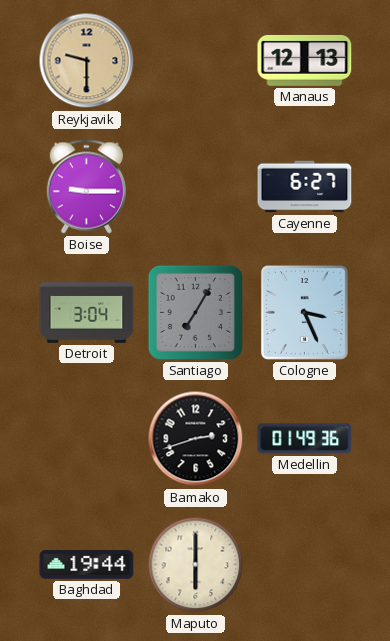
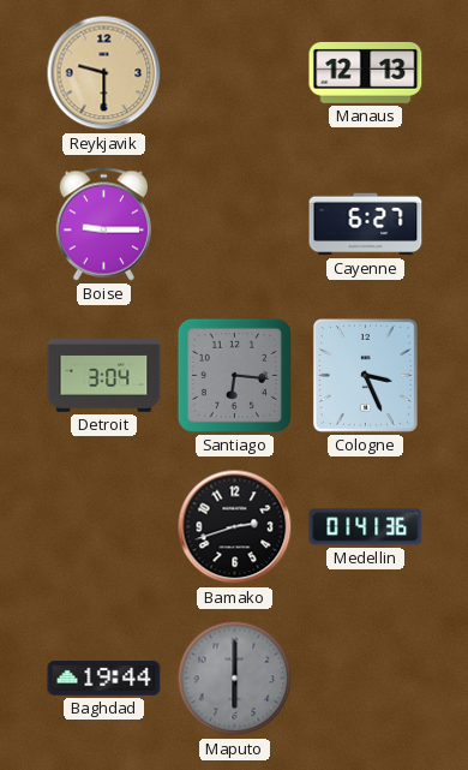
Santiago: 7:05 -> 6:16 (234, 375)
Medellin: 01:49 -> 01:41 (366, 527)
Maputo dial: cream -> grey (235, 679)
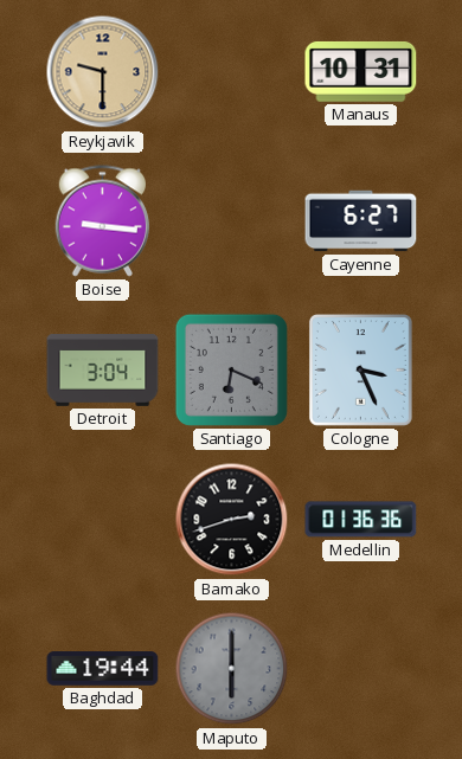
Manaus: 12:13 -> 10:31 (361, 71)
Boise: 9:15 -> 9:16 (103, 221)
Santiago: 6:16 -> 6:19 (231, 369)
Medellin: 01:41 -> 01:36 (361, 520)
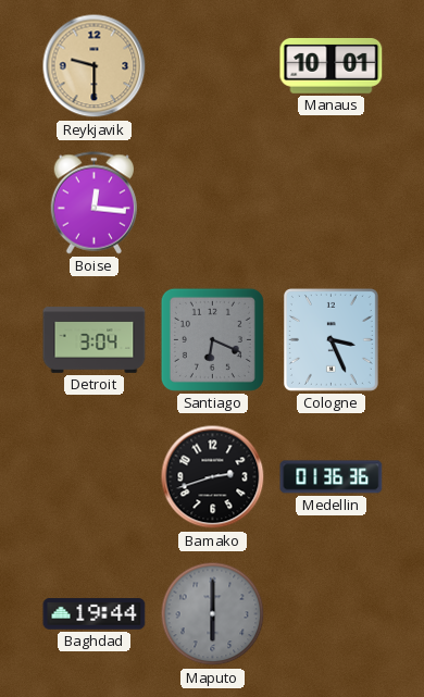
Manaus: 10:31 -> 10:01 (332, 65)
Boise: 9:16 -> 12:16 (95, 203)
Cayenne: 6:27 -> none (361, 221)
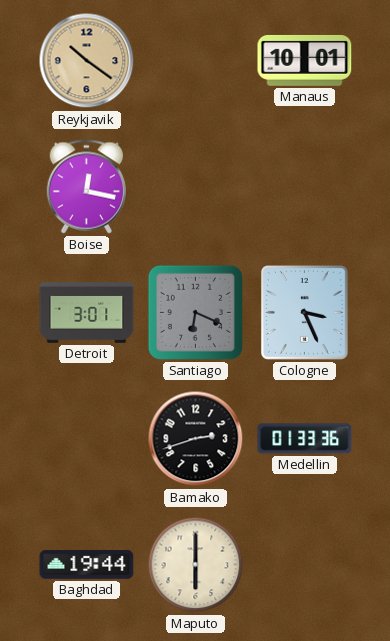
Reykjavik: 9:30 -> 10:21 (87, 61)
Boise: 12:16 -> 12:17 (87, 187)
Detroit: 3:04 -> 3:01 (87, 313)
Medellin: 01:36 -> 01:33 (305, 439)
Maputo dial: grey -> cream (196, 565)
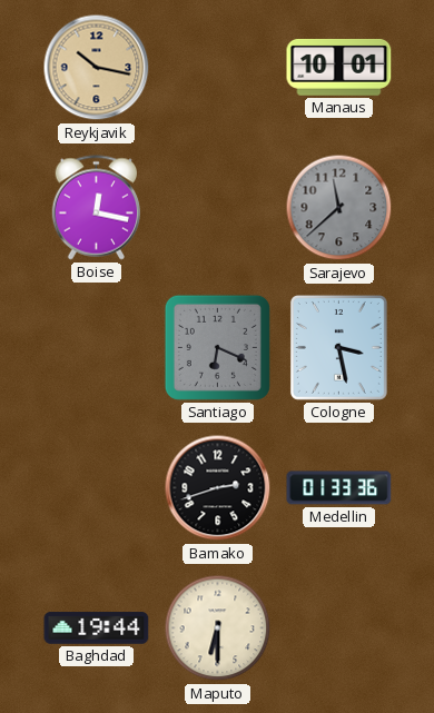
Reykjavik: 10:21 -> 10:17 (97, 68)
Sarajevo: none -> 11:38 (339, 208)
Detroit: 3:01 -> none (87, 313)
Cologne: 3:26 -> 3:28 (338, 347)
Maputo: 6:00 -> 6:30 (218, 628)
